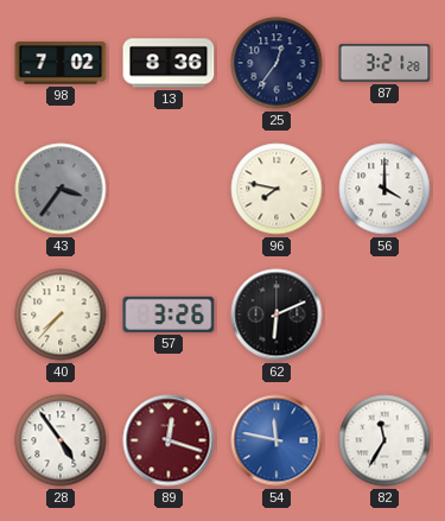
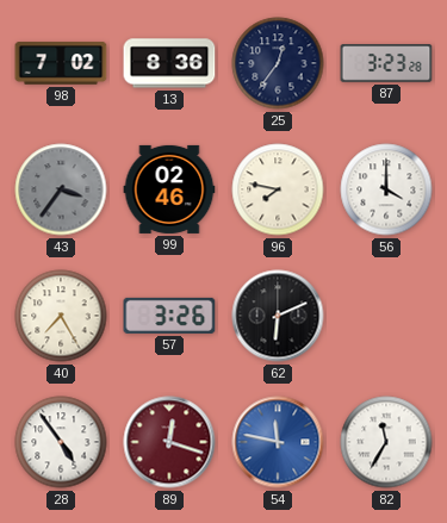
87: 3:21 -> 3:23 (386, 63)
99: none -> 02:46 (169, 189)
40: 7:37 -> 7:25 (61, 316)
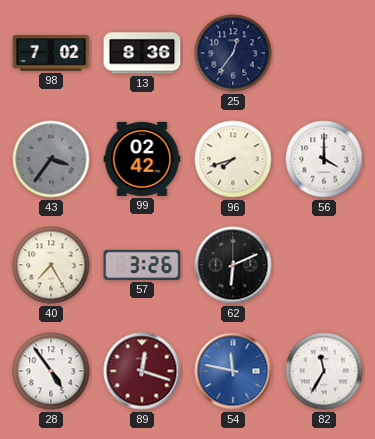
87: 3:23 -> none (386, 63)
99: 02:46 -> 02:42 (142, 159)
96: 7:47 -> 7:42 (233, 159)
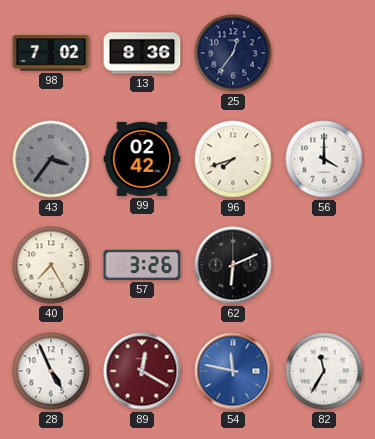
28: 4:54 -> 4:56 (51, 371)
89: 12:18 -> 12:20 (142, 371)
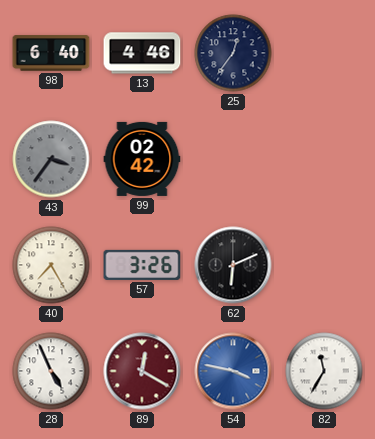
98: 7:02 -> 6:40 (51, 53)
13: 8:36 -> 4:46 (142, 53)
96: 7:42 -> none (233, 159)
56: 4:00 -> none (324, 159)
54: 11:47 -> 3:47 (233, 371)
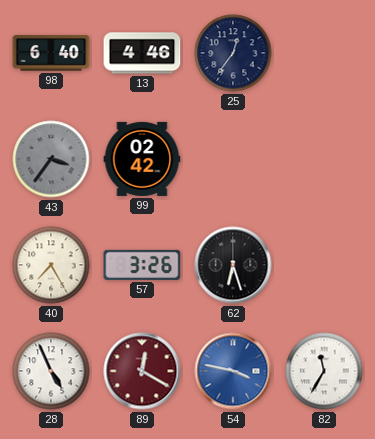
62: 6:11 -> 6:27 (233, 265)
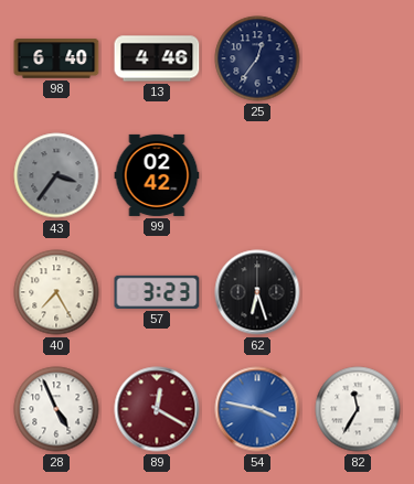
57: 3:26 -> 3:23 (157, 292)
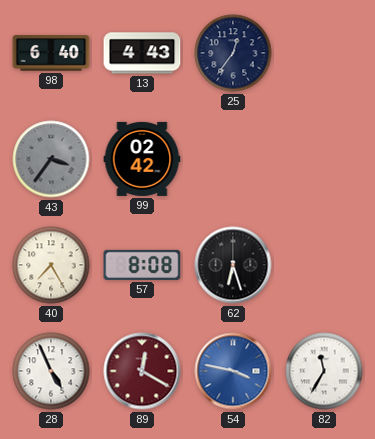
13: 4:46 -> 4:43 (142, 53)
57: 3:23 -> 8:08 (142, 265)
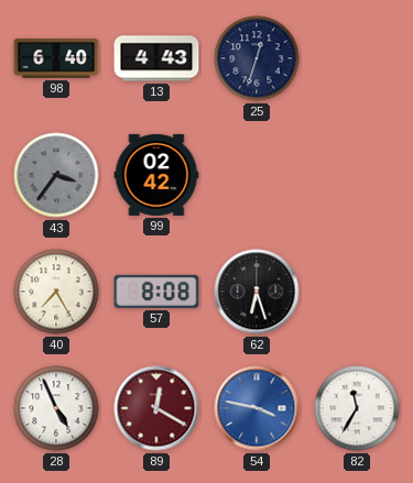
25: 12:36 -> 12:33 (257, 58)
